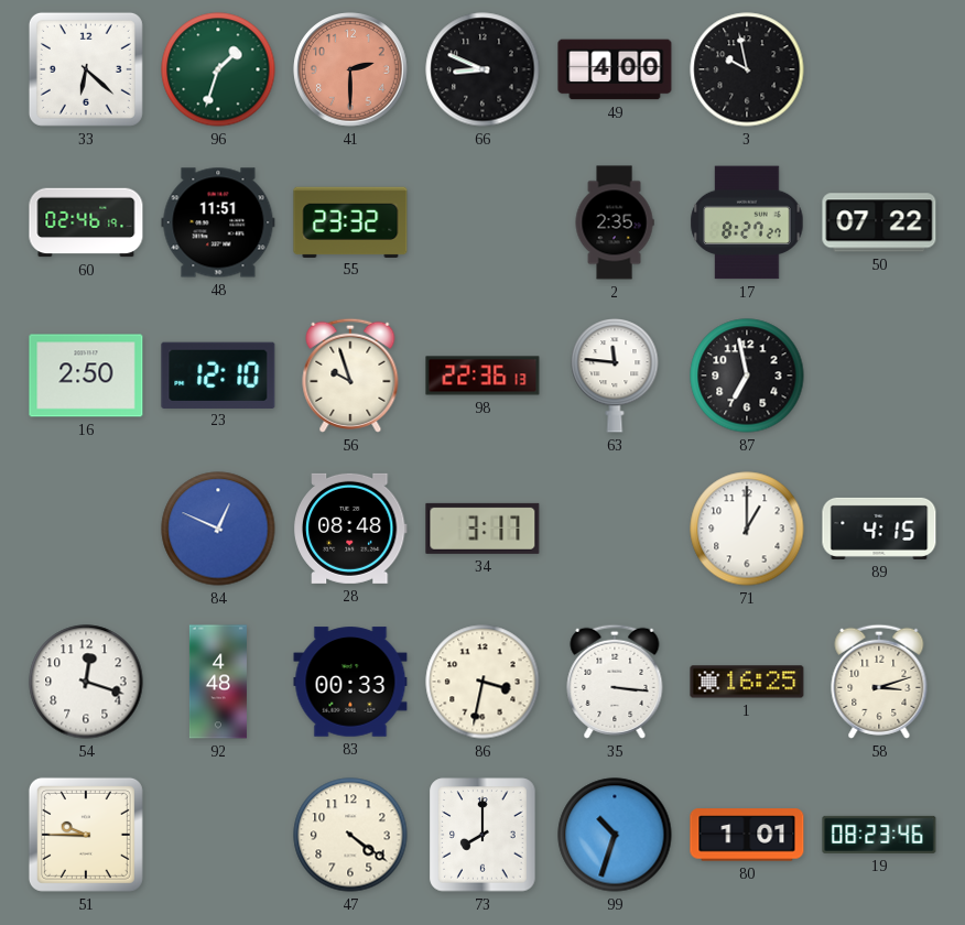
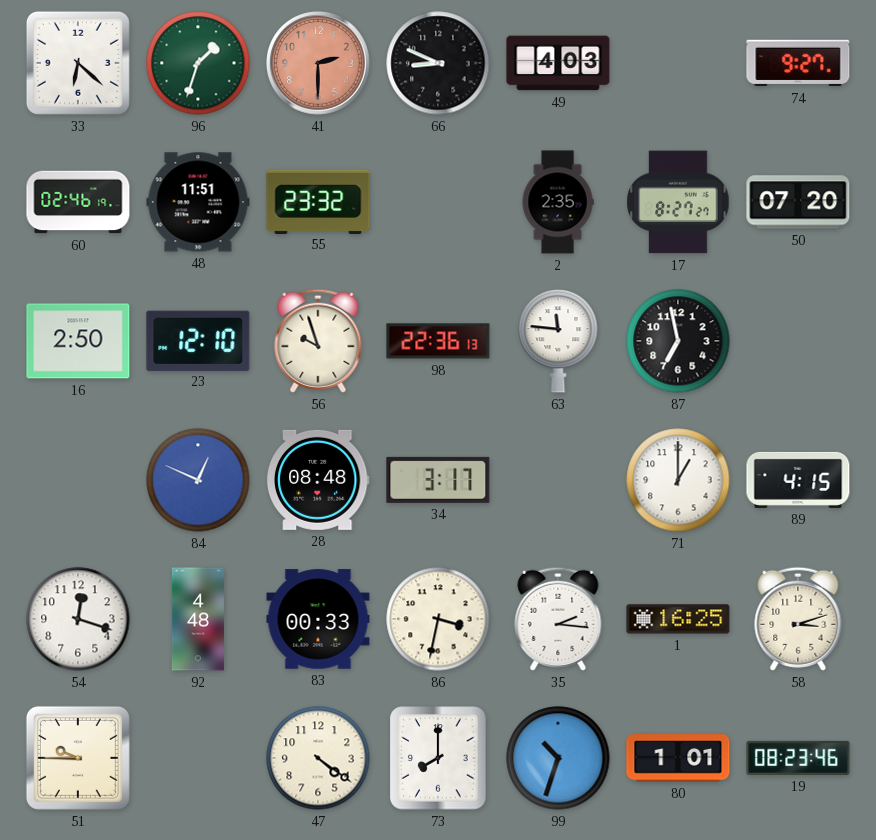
49: 4:00 -> 4:03 (558, 63)
3: 9:58 -> none (747, 69)
74: none -> 9:27 (798, 63)
50: 07:22 -> 07:20 (798, 202)
35: 3:16 -> 2:16 (558, 619)
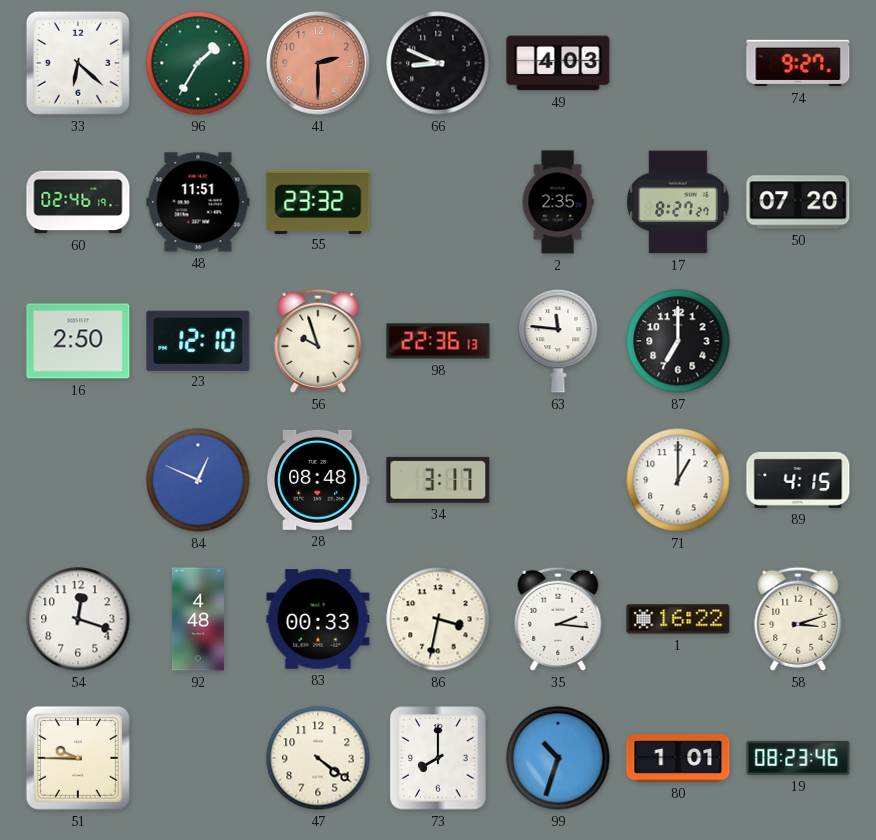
96: 1:33 -> 1:35 (198, 63)
87: 6:58 -> 7:00 (678, 341)
1: 16:25 -> 16:22 (678, 619)
